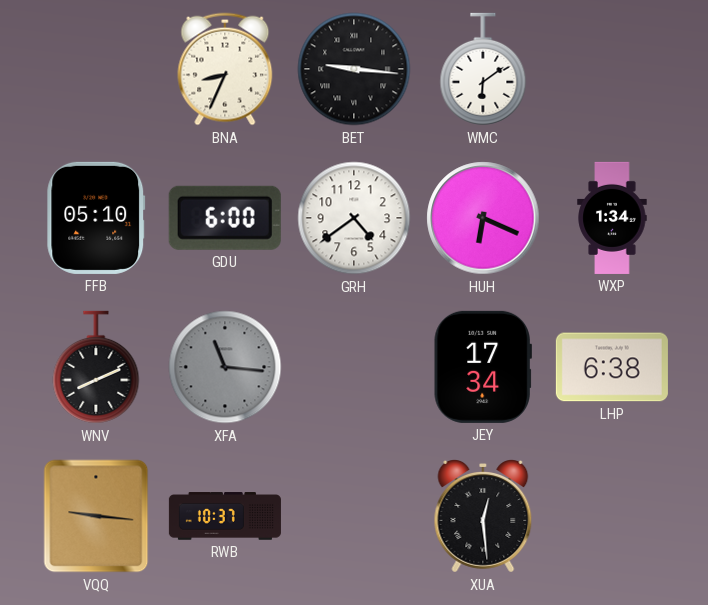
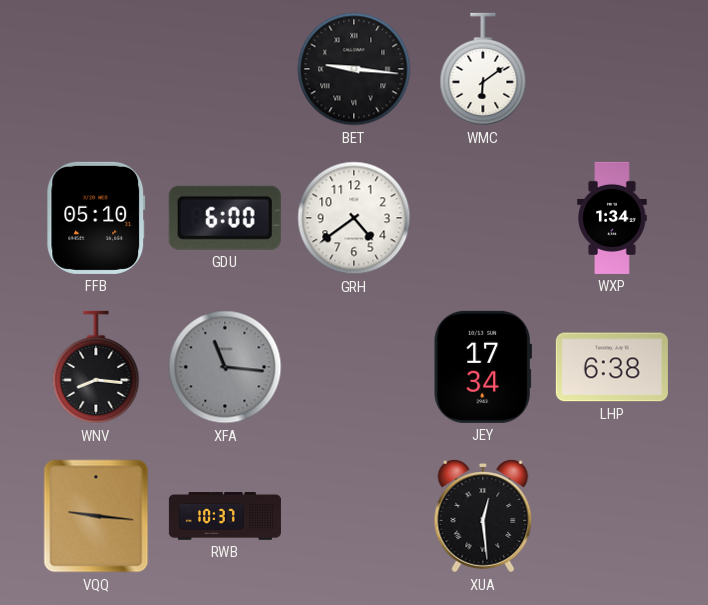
BNA: 8:34 -> none (225, 69)
HUH: 6:19 -> none (483, 218)
WNV: 8:11 -> 8:16 (96, 367)
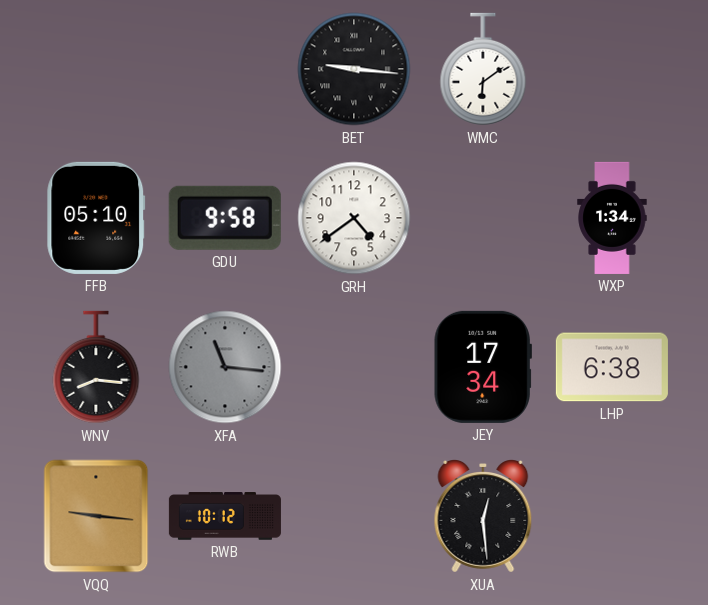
GDU: 6:00 -> 9:58 (225, 218)
RWB: 10:37 -> 10:12 (225, 516)
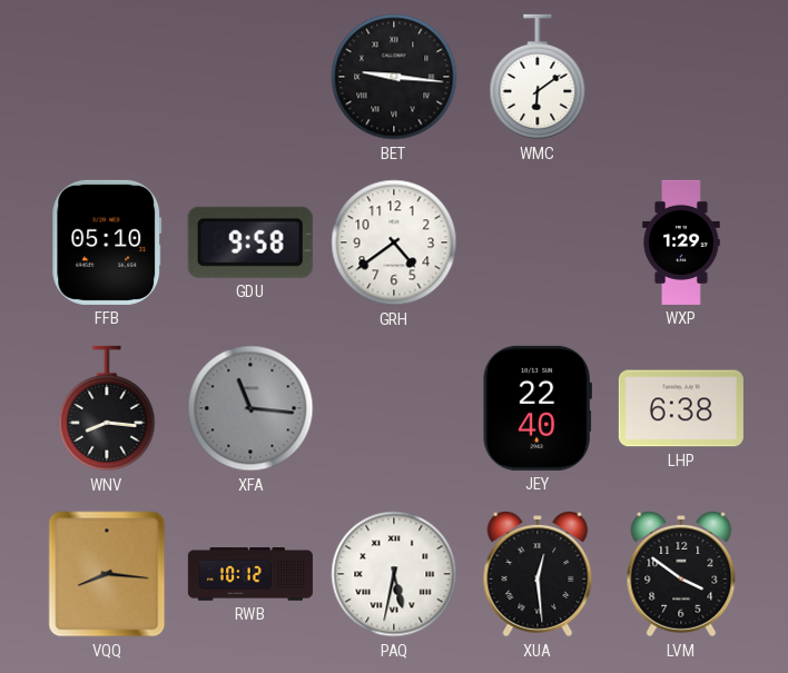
WXP: 1:34 -> 1:29 (681, 243)
JEY: 17:34 -> 22:40 (538, 408)
VQQ: 9:16 -> 8:16 (107, 574)
PAQ: none -> 5:32 (394, 574)
LVM: none -> 3:51 (681, 575)
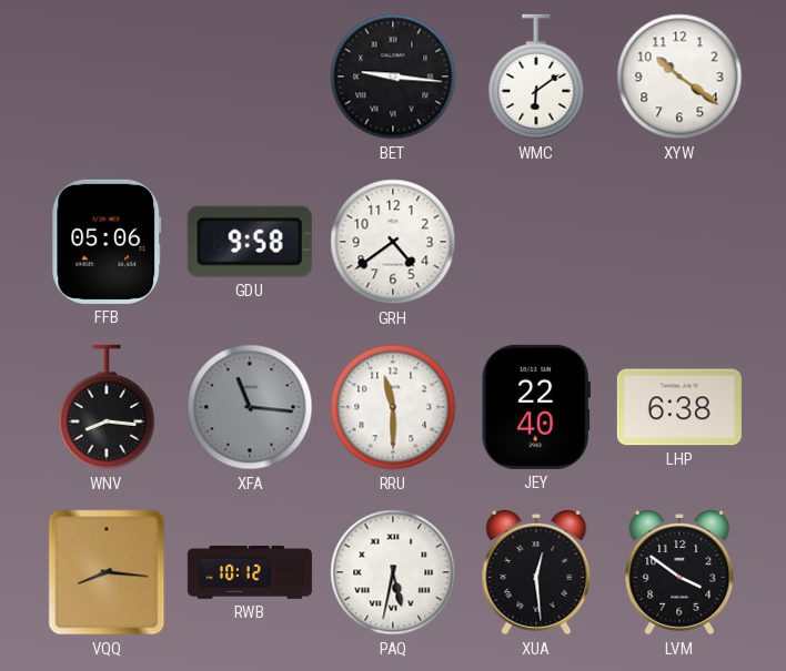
XYW: none -> 10:21 (679, 77)
FFB: 05:10 -> 05:06 (107, 242)
WXP: 1:29 -> none (681, 243)
RRU: none -> 11:30 (393, 407)
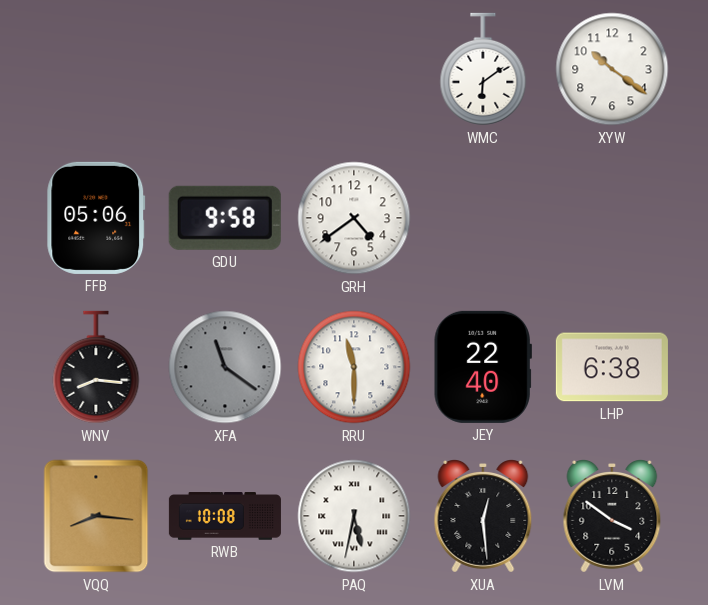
BET: 9:16 -> none (393, 77)
XFA: 11:16 -> 11:21 (225, 367)
RWB: 10:12 -> 10:08 (225, 516)
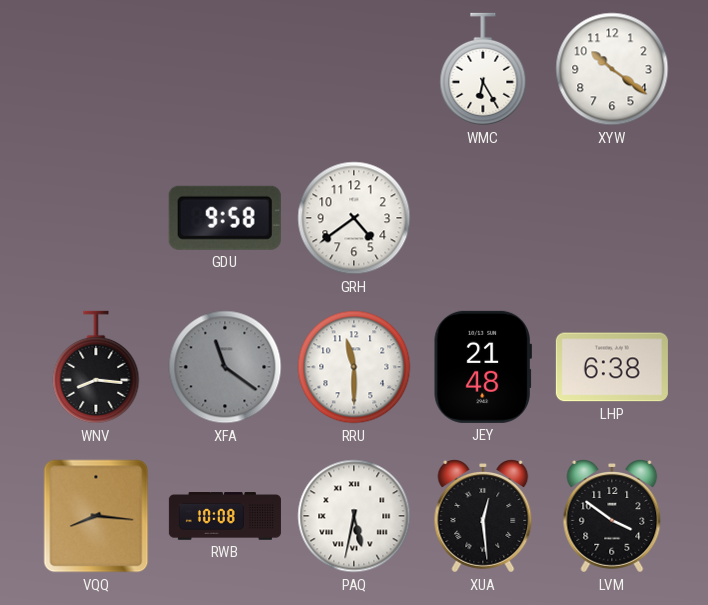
WMC: 6:09 -> 6:25 (483, 69)
FFB: 05:06 -> none (96, 218)
JEY: 22:40 -> 21:48 (483, 367)
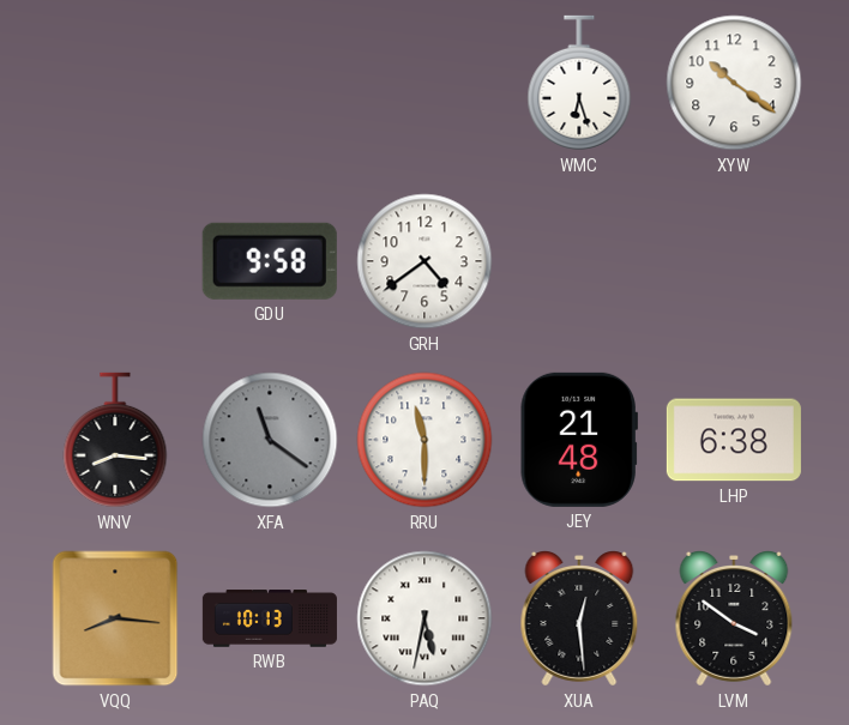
WMC: 6:25 -> 6:27 (579, 83)
RWB: 10:08 -> 10:13 (270, 618)
